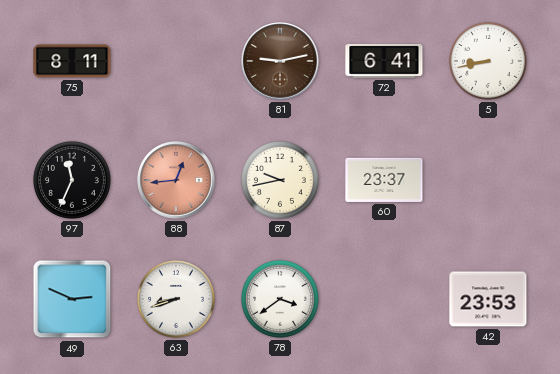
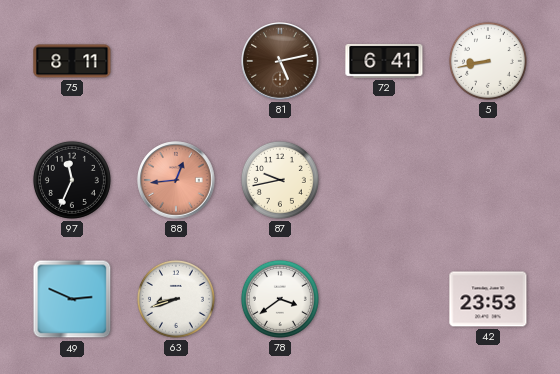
81: 9:13 -> 5:13 (280, 61)
60: 23:37 -> none (384, 180)
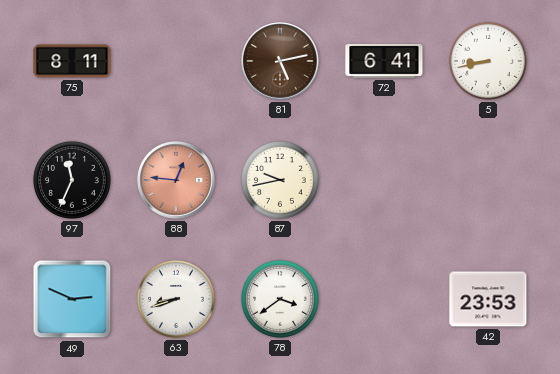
88: 12:44 -> 12:46 (176, 180)
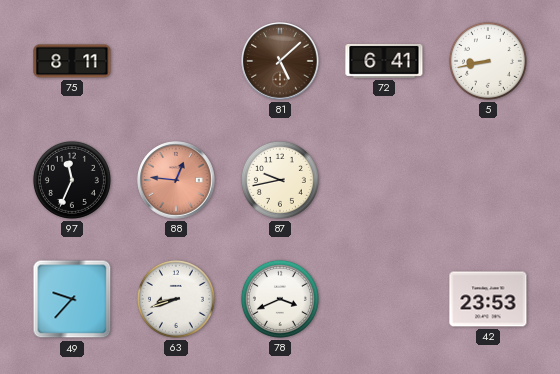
81: 5:13 -> 5:08 (280, 61)
49: 2:49 -> 9:37 (72, 299)
78: 3:39 -> 3:41 (280, 299)
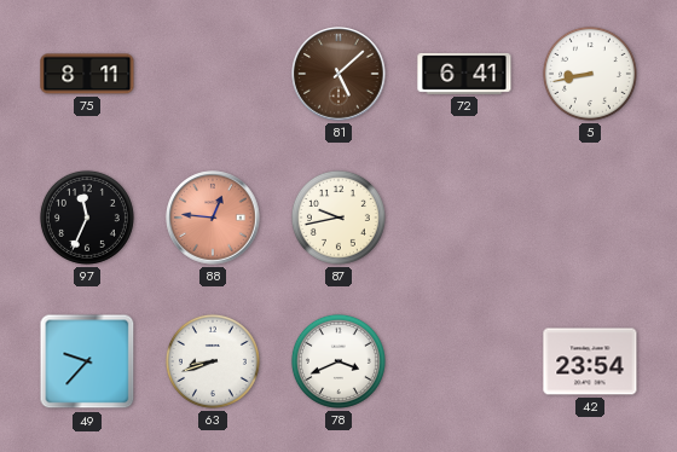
42: 23:53 -> 23:54 (590, 361)
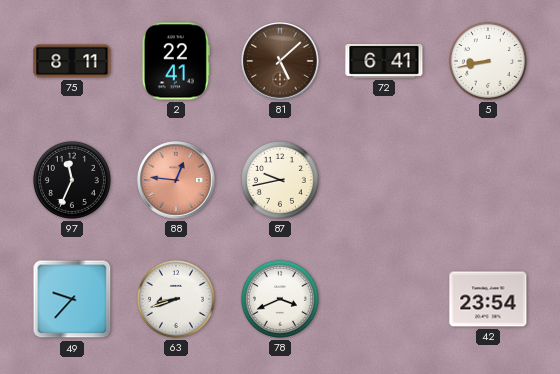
2: none -> 22:41 (176, 61)
